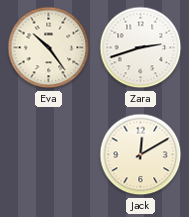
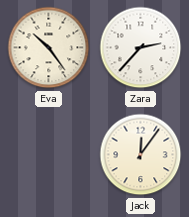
Zara: 2:42 -> 2:37 (141, 48)
Jack: 12:10 -> 12:06 (141, 155)
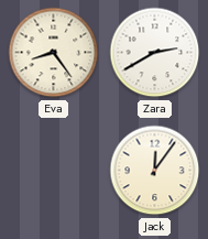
Eva: 10:24 -> 8:24 (54, 53)
Zara: 2:37 -> 2:40 (155, 53)
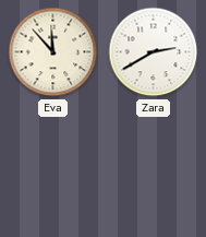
Eva: 8:24 -> 11:53 (53, 52)
Jack: 12:06 -> none (155, 171)
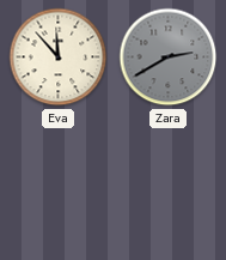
Zara dial: white -> grey (169, 58)
